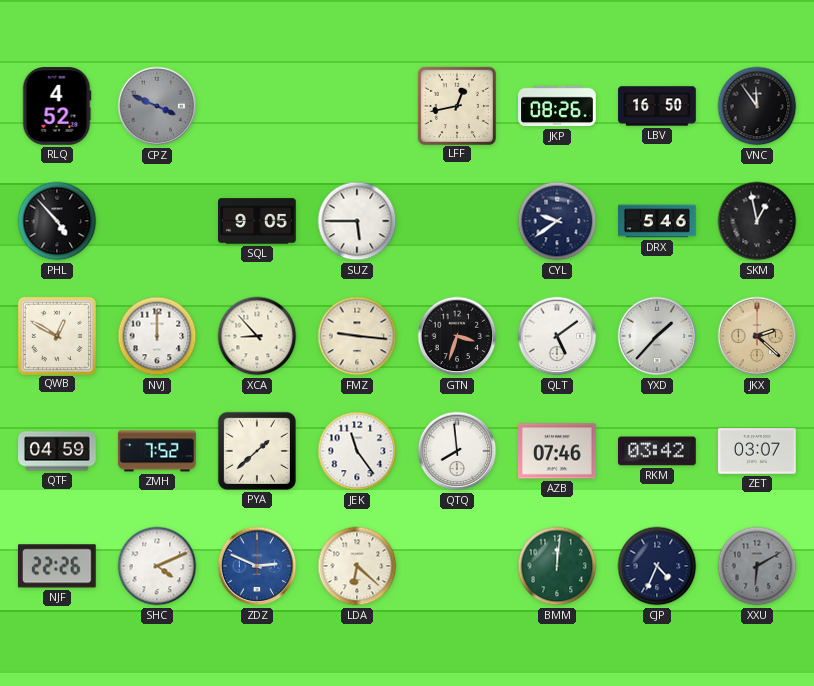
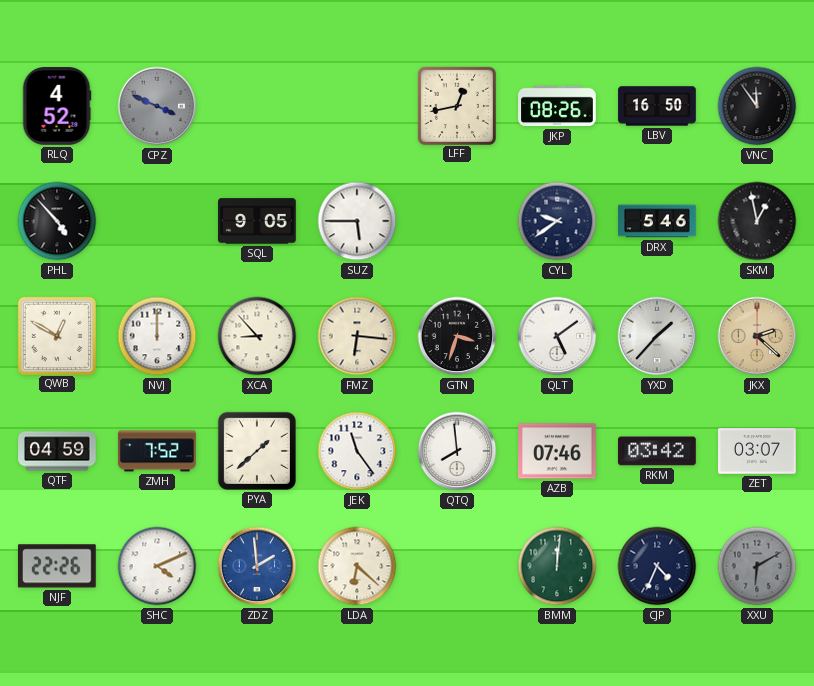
FMZ: 9:16 -> 6:16 (357, 336)
ZDZ: 2:49 -> 1:59 (257, 566)
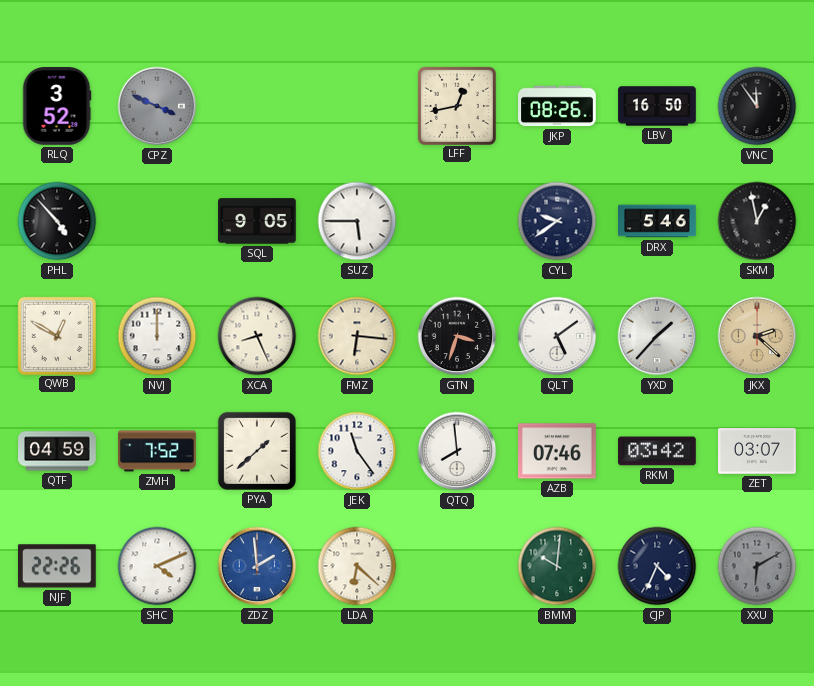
RLQ: 4:52 -> 3:52 (57, 106)
XCA: 8:53 -> 8:26 (257, 336)
BMM: 12:01 -> 10:01 (557, 566)
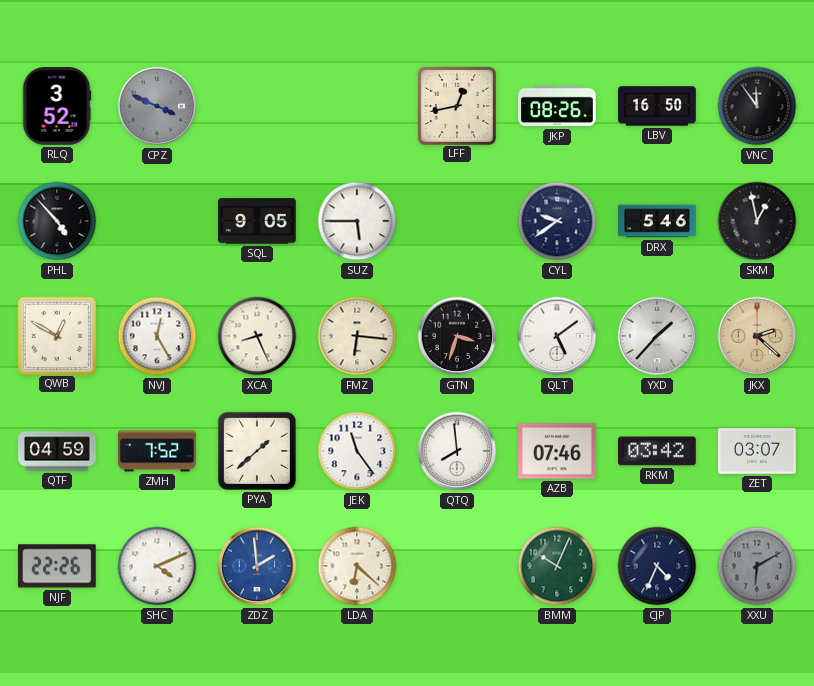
NVJ: 12:00 -> 12:25 (157, 336)
BMM: 10:01 -> 10:04 (557, 566)
